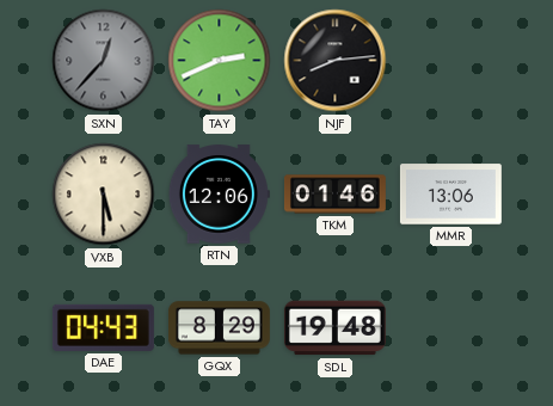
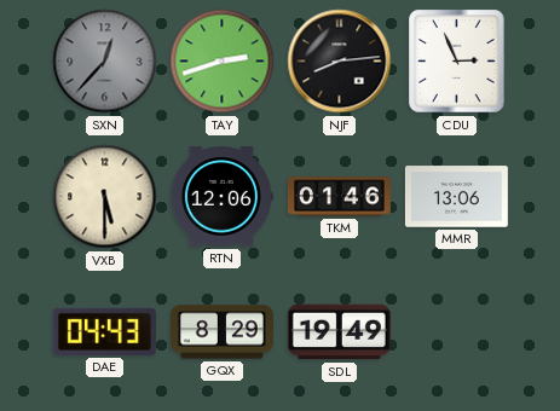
TAY: 2:41 -> 2:42 (223, 62)
CDU: none -> 2:56 (457, 62)
SDL: 19:48 -> 19:49 (339, 332)
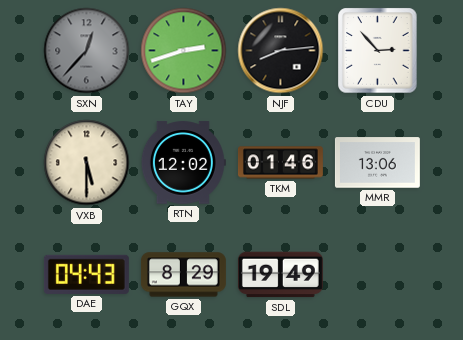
CDU: 2:56 -> 2:53 (378, 51)
RTN: 12:06 -> 12:02 (183, 163)
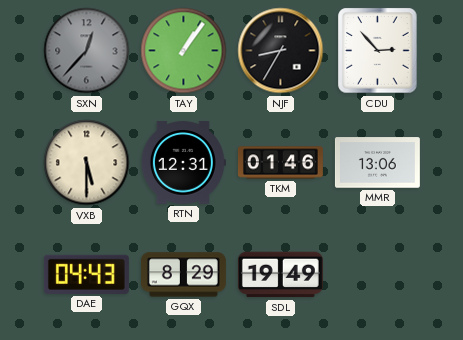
TAY: 2:42 -> 1:06 (184, 51)
NJF: 8:14 -> 8:35 (281, 51)
RTN: 12:02 -> 12:31 (183, 163)
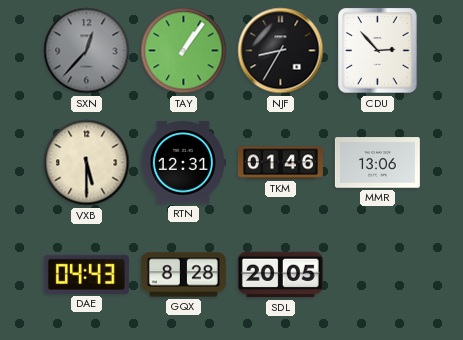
GQX: 8:29 -> 8:28 (183, 275)
SDL: 19:49 -> 20:05 (280, 275)
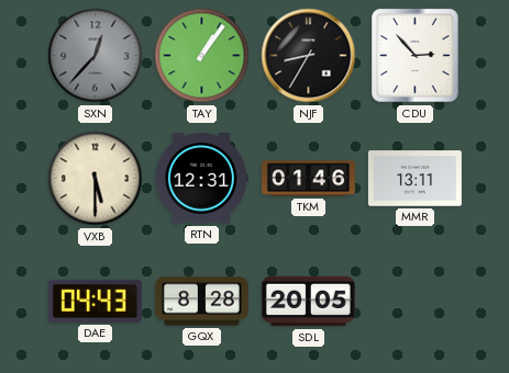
MMR: 13:06 -> 13:11 (414, 179)
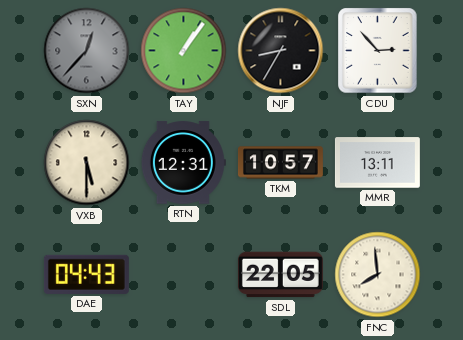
TKM: 01:46 -> 10:57 (280, 163)
GQX: 8:28 -> none (201, 302)
SDL: 20:05 -> 22:05 (280, 275)
FNC: none -> 7:59 (378, 275)
